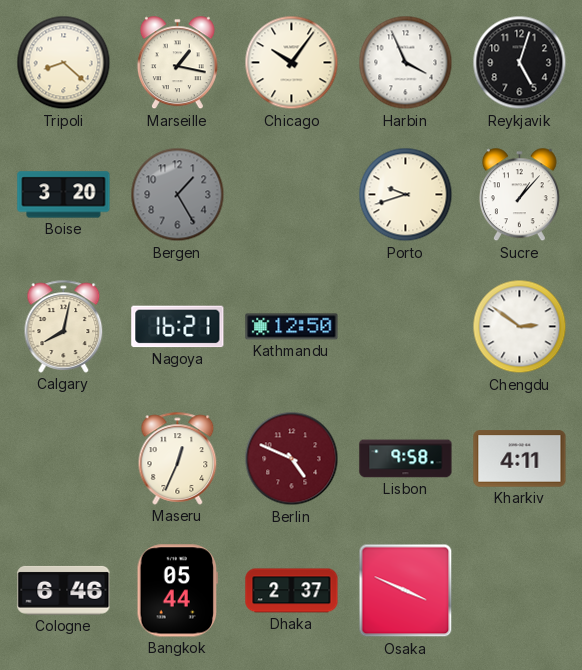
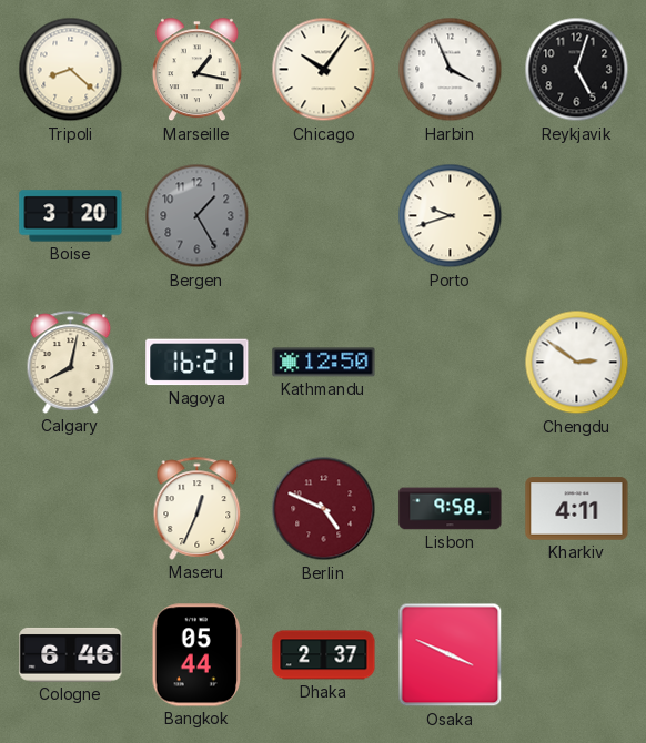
Sucre: 1:07 -> none (519, 195)
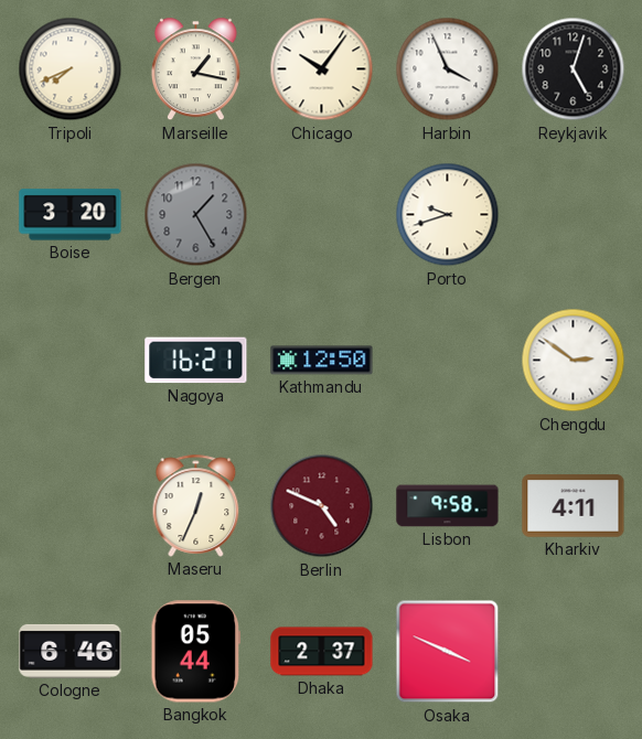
Tripoli: 8:22 -> 7:41 (71, 69)
Calgary: 8:02 -> none (71, 362)
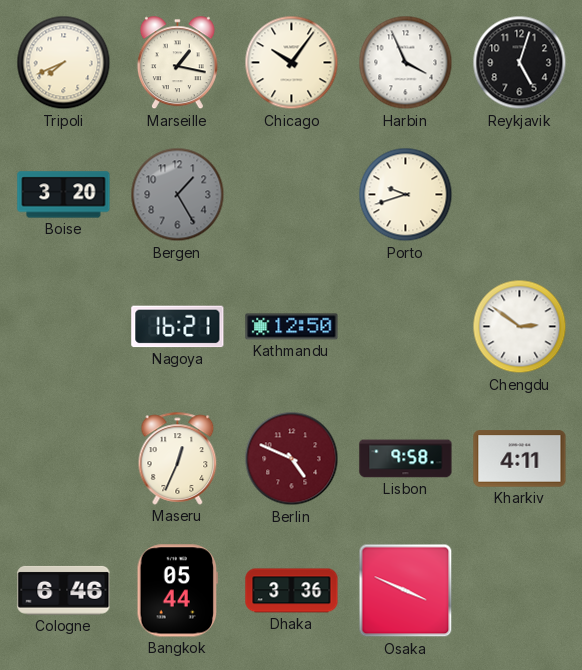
Dhaka: 2:37 -> 3:36 (292, 591)
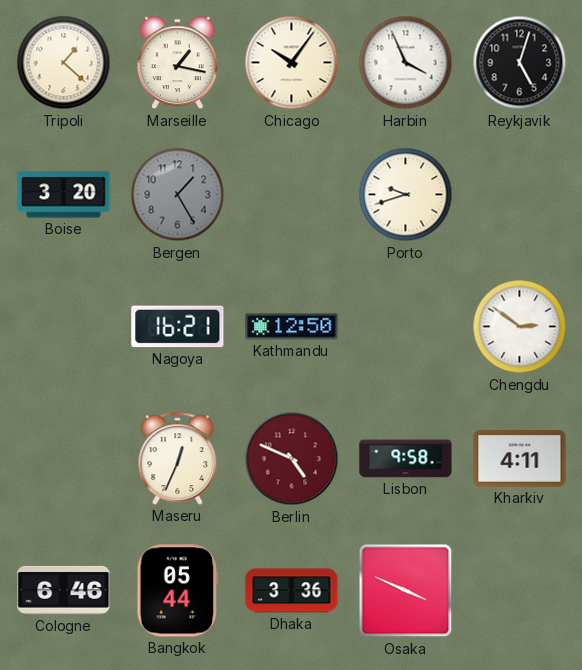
Tripoli: 7:41 -> 1:22 (64, 63)
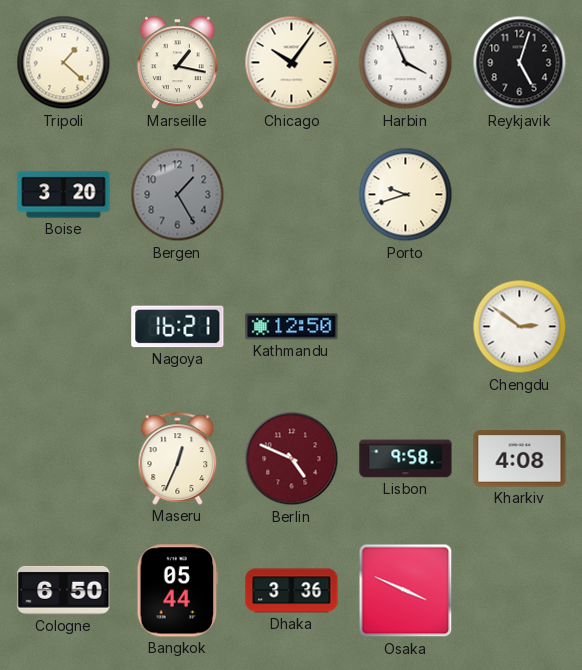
Kharkiv: 4:11 -> 4:08 (520, 459)
Cologne: 6:46 -> 6:50 (64, 590)
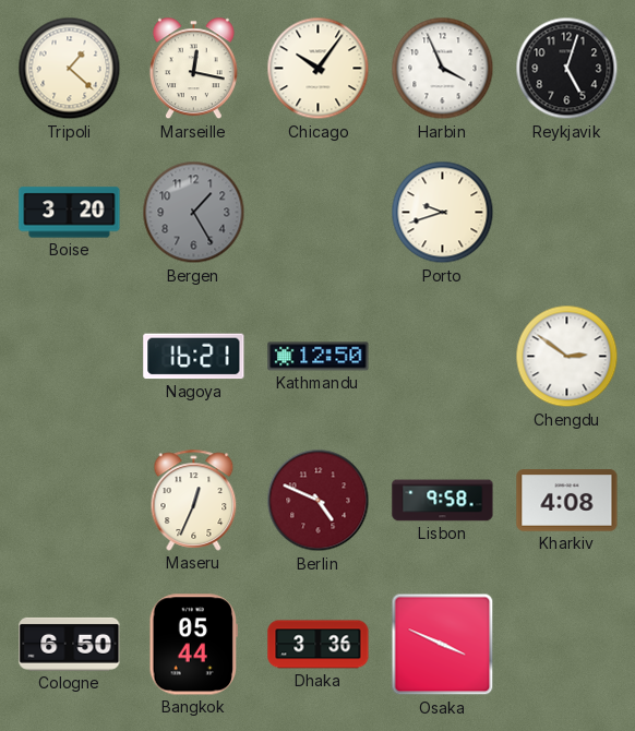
Marseille: 1:17 -> 12:17 (193, 69)
